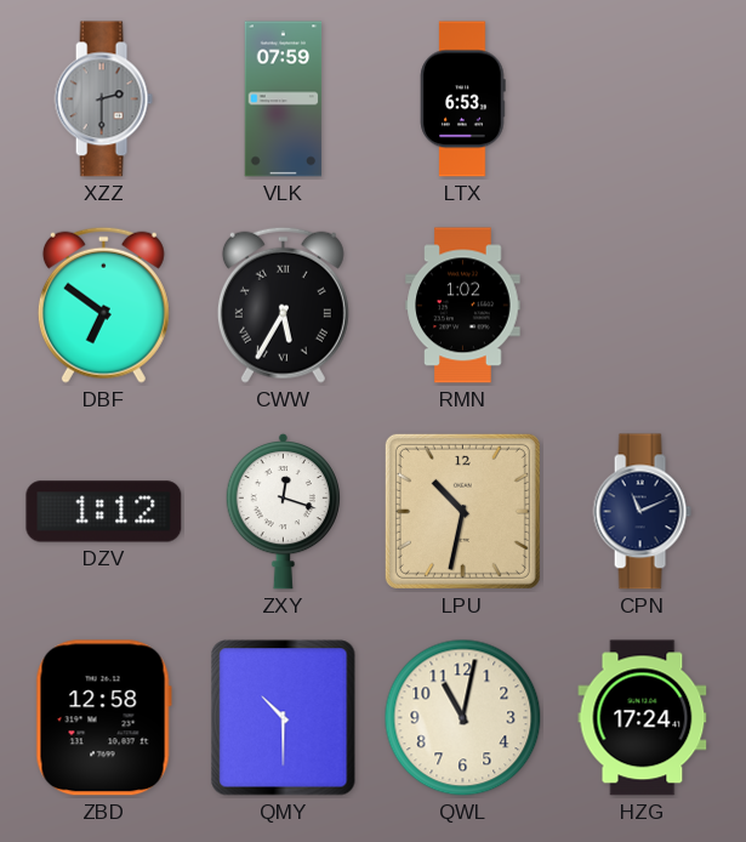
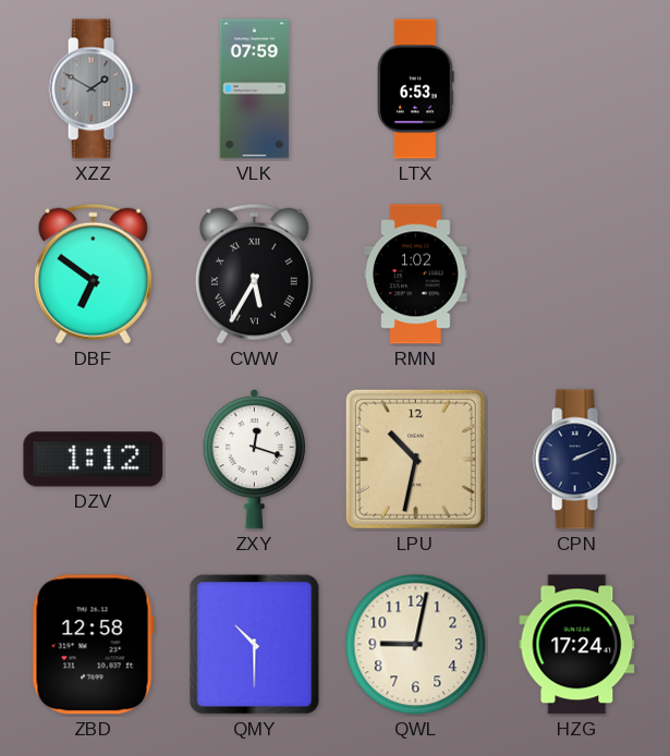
XZZ: 2:30 -> 1:50 (93, 89)
CPN: 11:11 -> 2:11 (576, 460)
QWL: 11:02 -> 9:02 (416, 645)
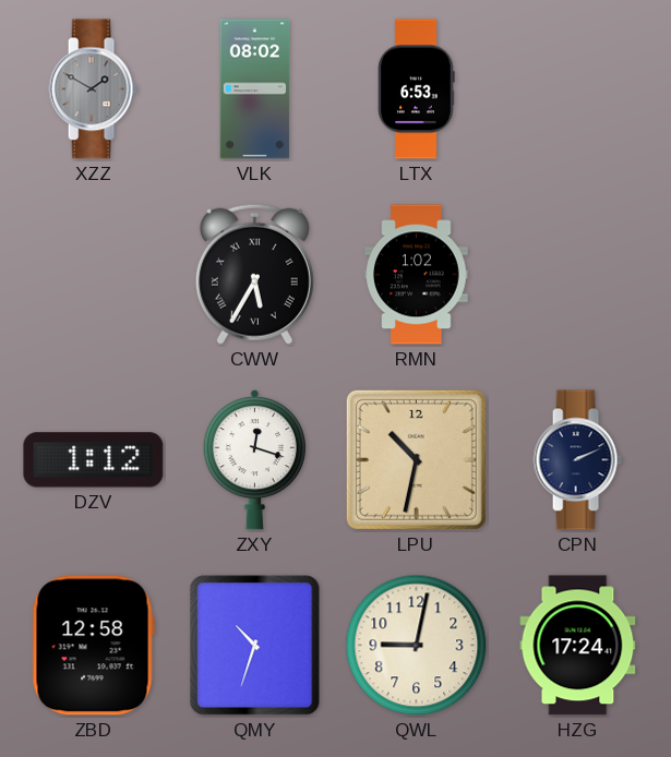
VLK: 07:59 -> 08:02 (255, 89)
DBF: 6:51 -> none (93, 273)
QMY: 10:30 -> 10:33 (255, 646)
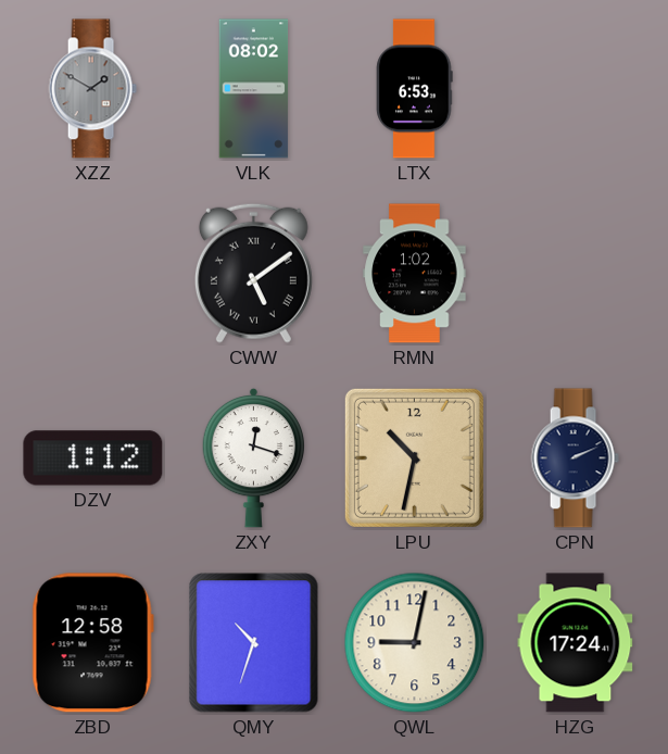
CWW: 5:35 -> 5:09 (253, 273)
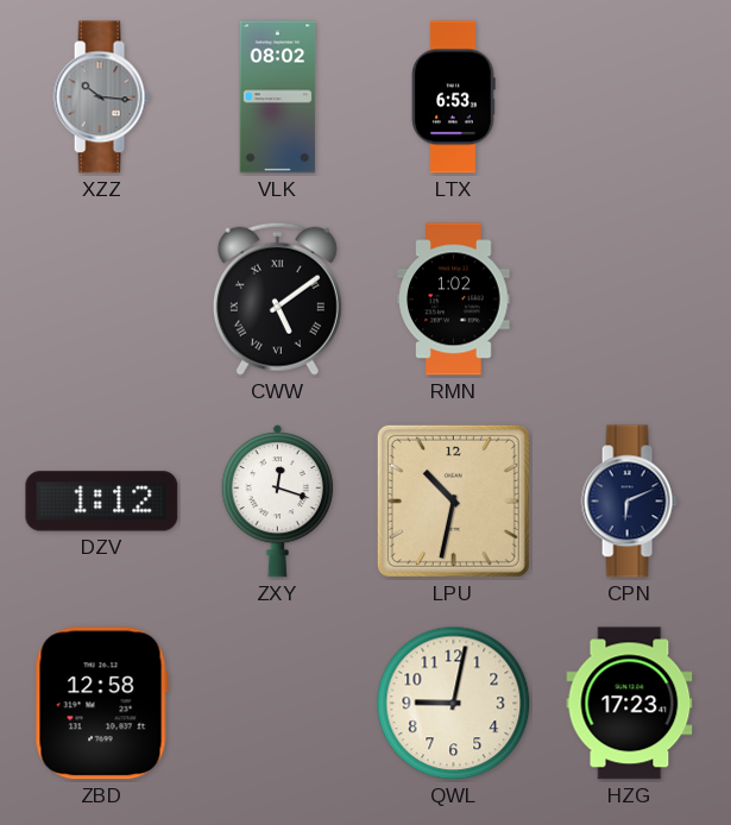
XZZ: 1:50 -> 10:16 (101, 97)
CPN: 2:11 -> 6:11 (629, 502)
QMY: 10:33 -> none (254, 643)
HZG: 17:24 -> 17:23 (630, 704)
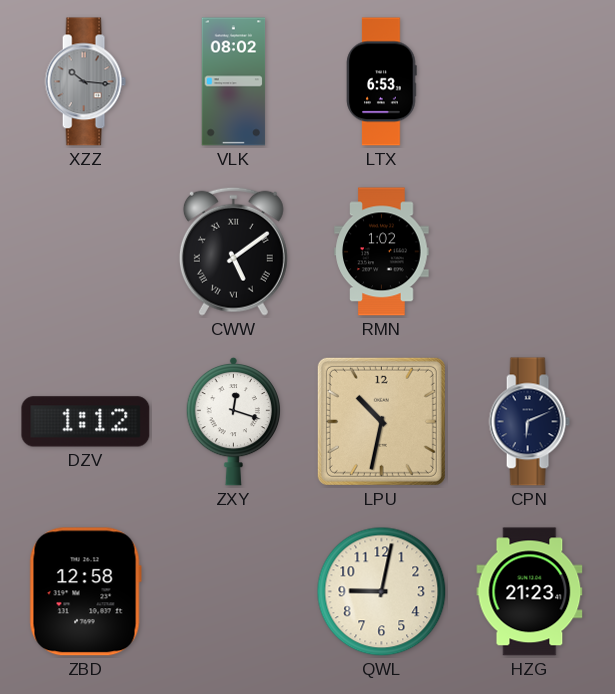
HZG: 17:23 -> 21:23 (530, 592)
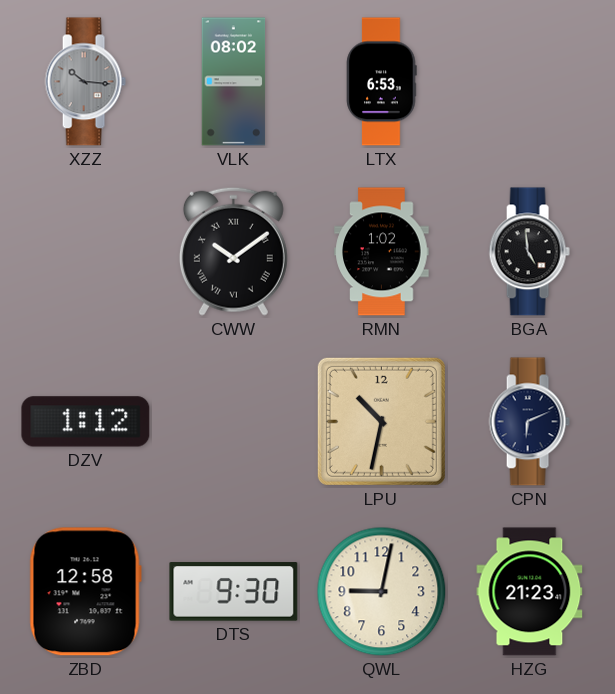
CWW: 5:09 -> 10:09 (233, 251)
BGA: none -> 4:59 (529, 252)
ZXY: 12:18 -> none (233, 421)
DTS: none -> 9:30 (234, 592)
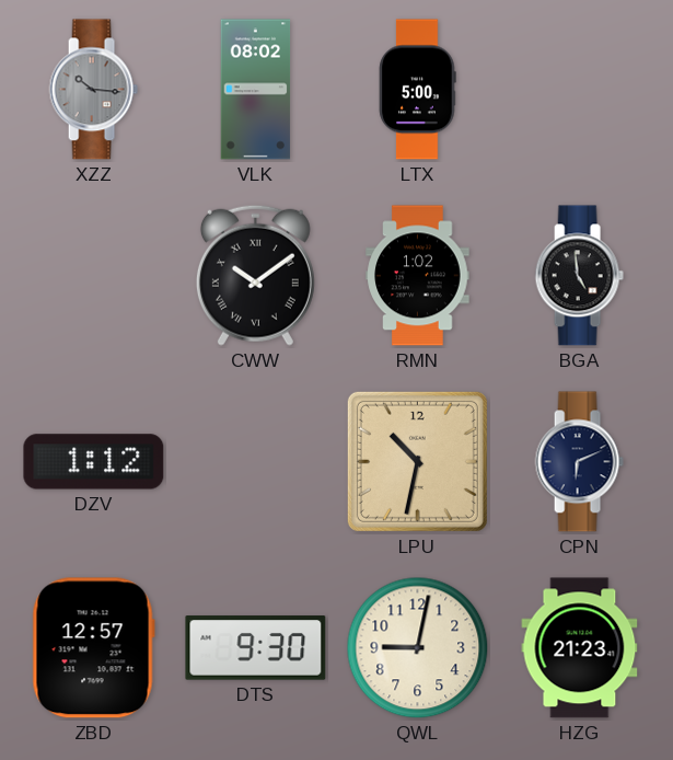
LTX: 6:53 -> 5:00 (418, 90)
ZBD: 12:58 -> 12:57 (93, 648)
